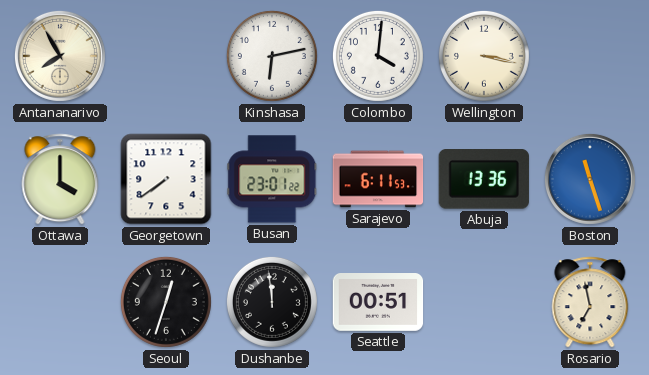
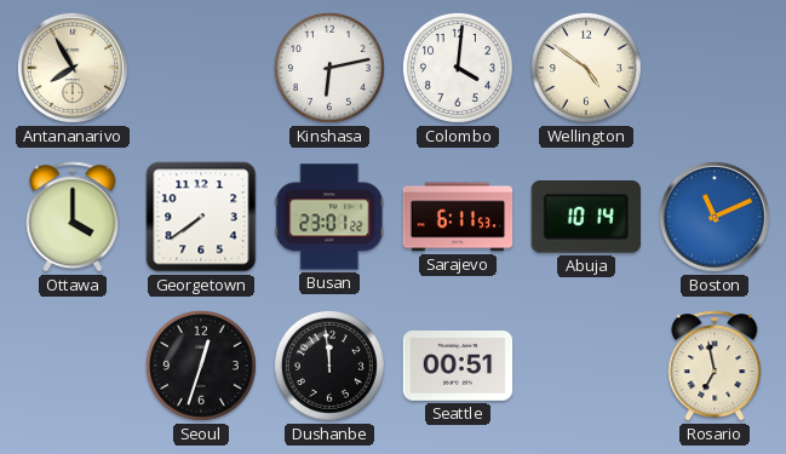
Wellington: 3:17 -> 4:51 (586, 68)
Abuja: 13:36 -> 10:14 (585, 218)
Boston: 11:27 -> 11:11 (715, 217)
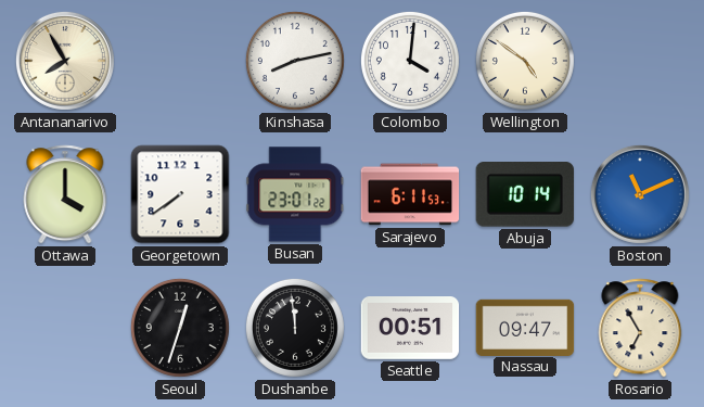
Kinshasa: 6:13 -> 8:13 (295, 61)
Nassau: none -> 09:47 (525, 327)
Rosario: 6:58 -> 6:55 (640, 328)
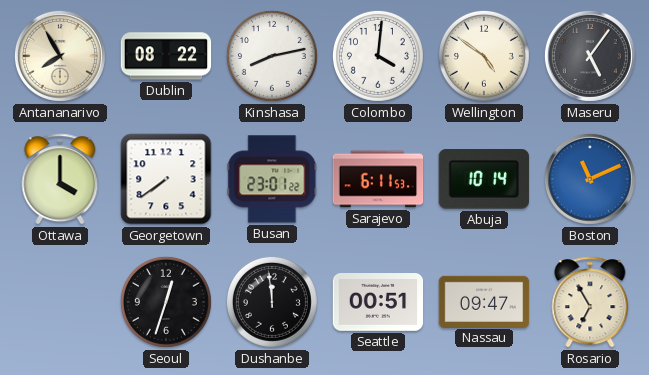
Dublin: none -> 08:22 (166, 56)
Maseru: none -> 5:06 (590, 56)
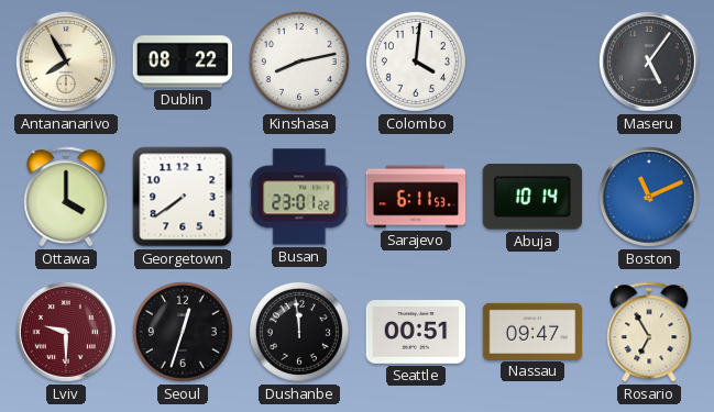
Wellington: 4:51 -> none (484, 56)
Lviv: none -> 9:30 (66, 332)
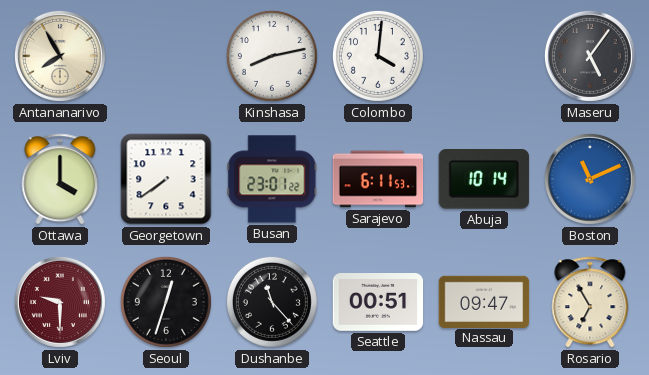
Dublin: 08:22 -> none (183, 62)
Dushanbe: 11:59 -> 11:23 (272, 302)
